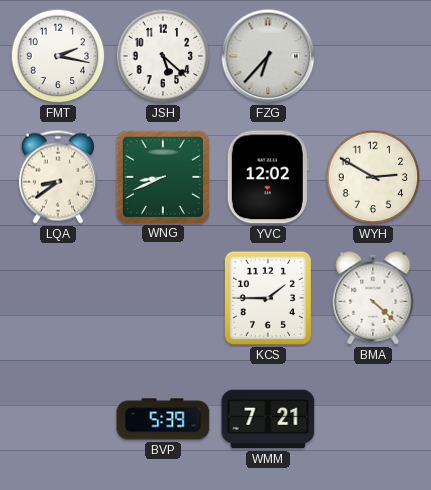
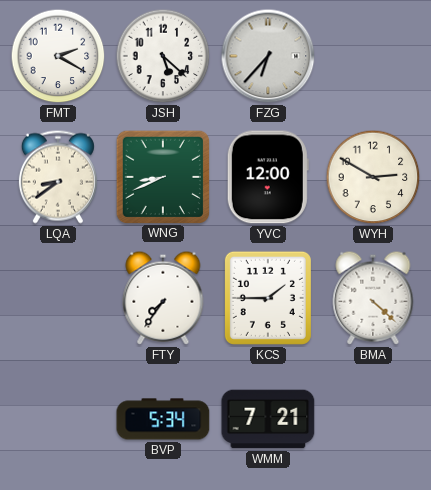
FMT: 2:17 -> 2:20 (58, 56)
YVC: 12:02 -> 12:00 (268, 177)
FTY: none -> 7:36 (163, 298)
BVP: 5:39 -> 5:34 (163, 419)
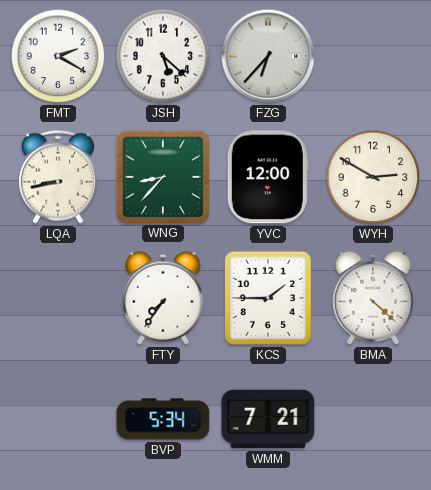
LQA: 8:39 -> 8:43 (58, 177)
WNG: 8:41 -> 8:37 (162, 176)
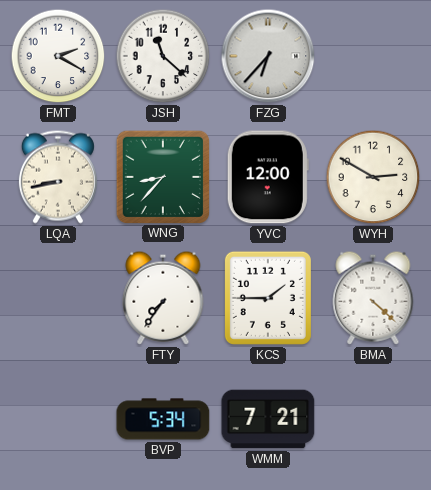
JSH: 5:22 -> 11:22 (163, 56)
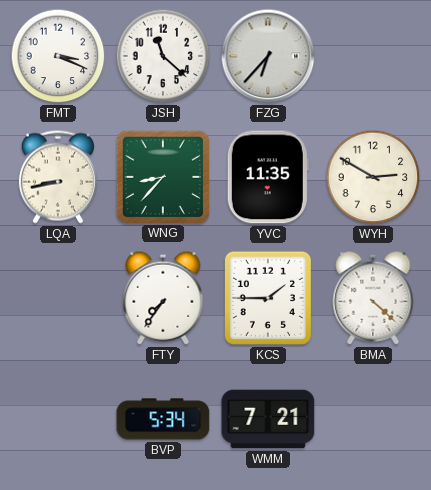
FMT: 2:20 -> 3:19 (58, 56)
YVC: 12:00 -> 11:35 (268, 177)
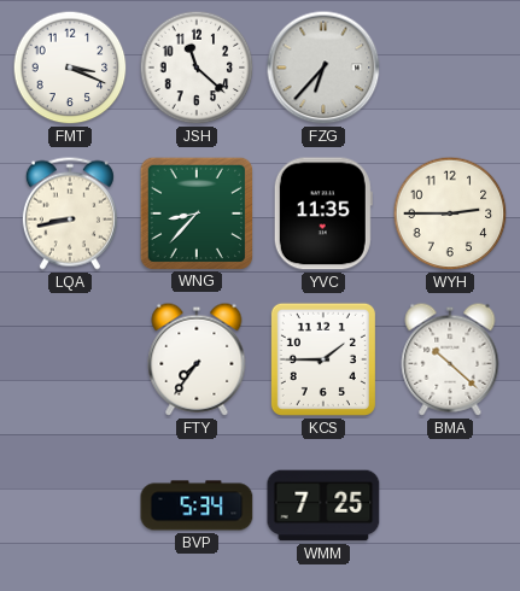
WYH: 2:50 -> 2:45 (450, 213)
BMA: 4:22 -> 10:22 (450, 359)
WMM: 7:21 -> 7:25 (323, 505)
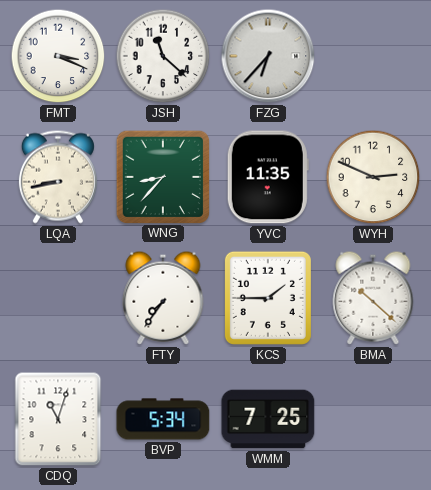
WYH: 2:45 -> 2:49 (373, 177)
CDQ: none -> 11:03 (58, 419)
